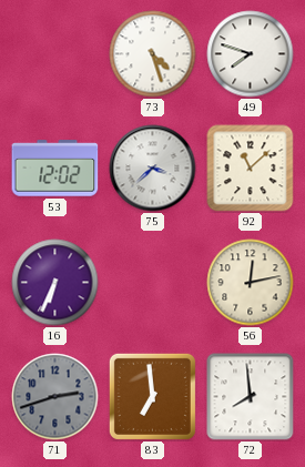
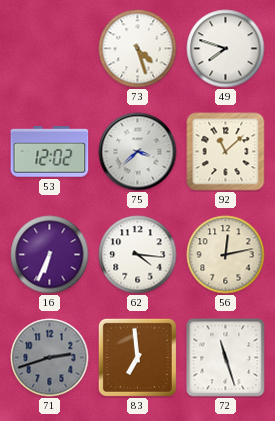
62: none -> 4:16 (138, 255)
72: 7:59 -> 11:27 (226, 358)
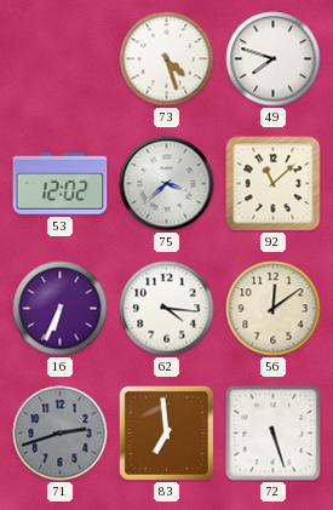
56: 12:13 -> 12:09 (274, 309)
72: 11:27 -> 5:27 (274, 434)
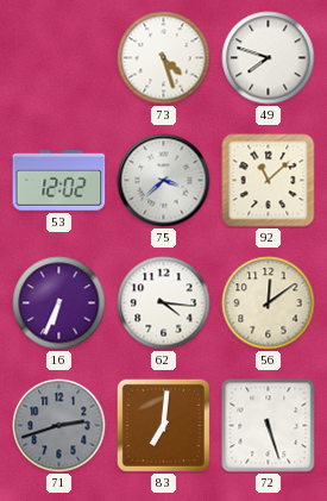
83: 6:59 -> 7:01 (163, 425)
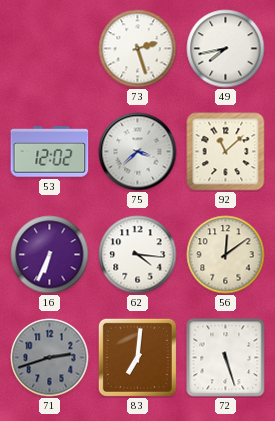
73: 4:27 -> 2:27 (138, 49)
49: 7:48 -> 7:43 (226, 49)
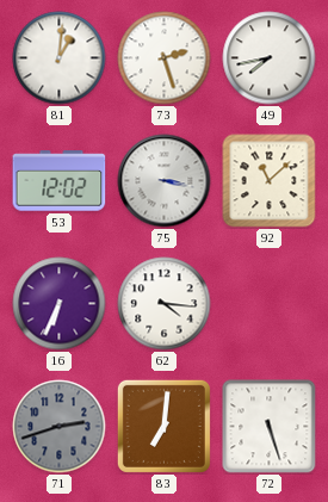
81: none -> 1:01 (60, 58)
75: 3:38 -> 3:17 (165, 181)
56: 12:09 -> none (226, 255)
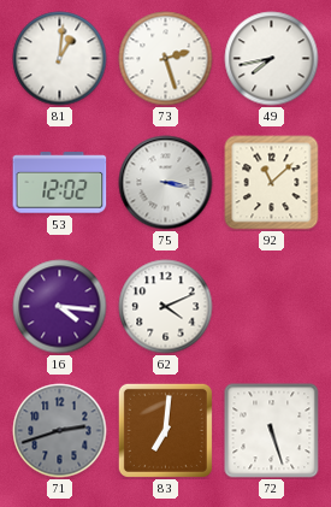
16: 6:34 -> 4:16 (60, 307)
62: 4:16 -> 4:11 (166, 307)
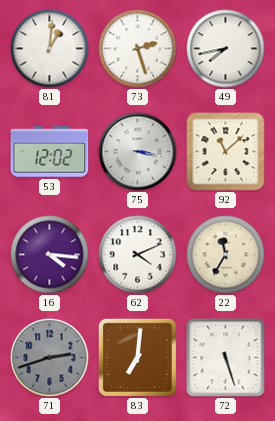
22: none -> 11:35 (226, 255)
